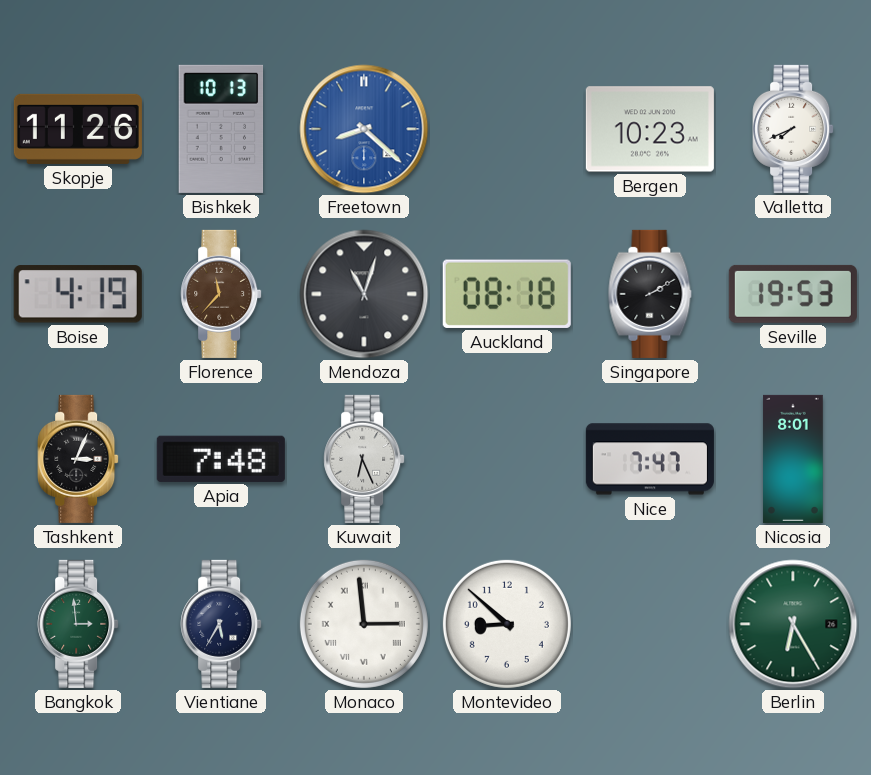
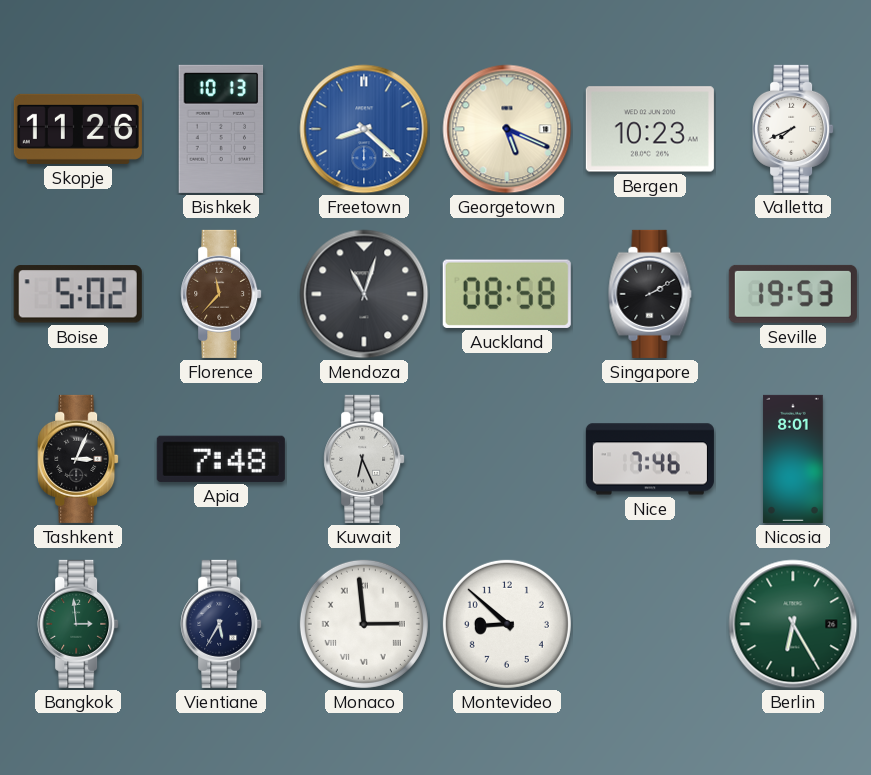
Georgetown: none -> 5:19 (507, 129)
Boise: 4:19 -> 5:02 (78, 294)
Auckland: 08:18 -> 08:58 (507, 294)
Nice: 7:47 -> 7:46 (650, 459)
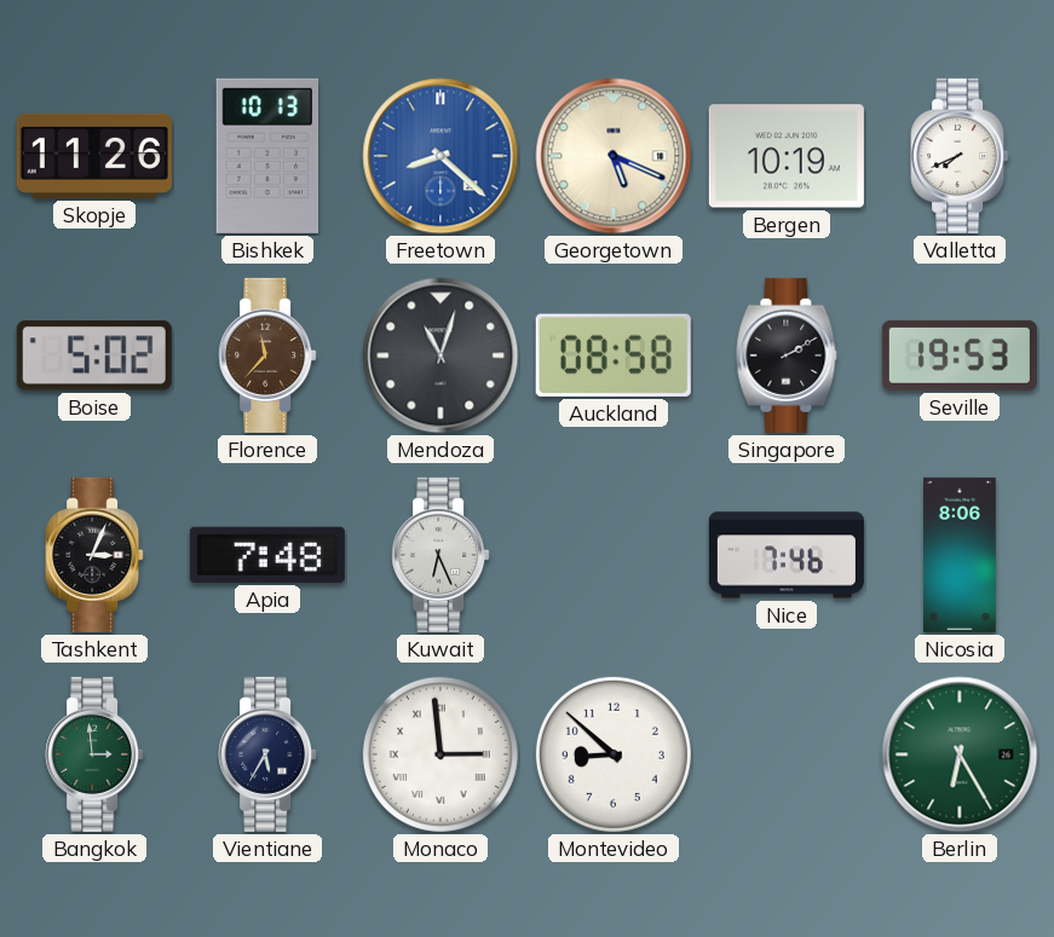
Bergen: 10:23 -> 10:19 (787, 156)
Nicosia: 8:01 -> 8:06 (960, 555)
